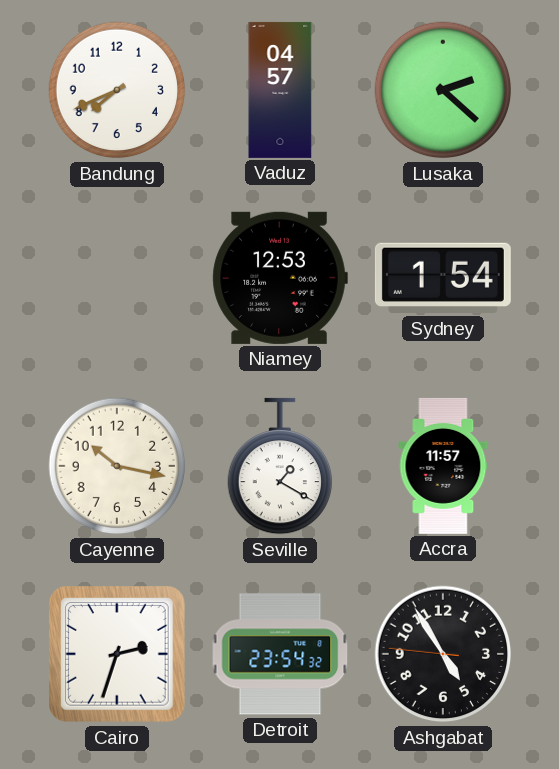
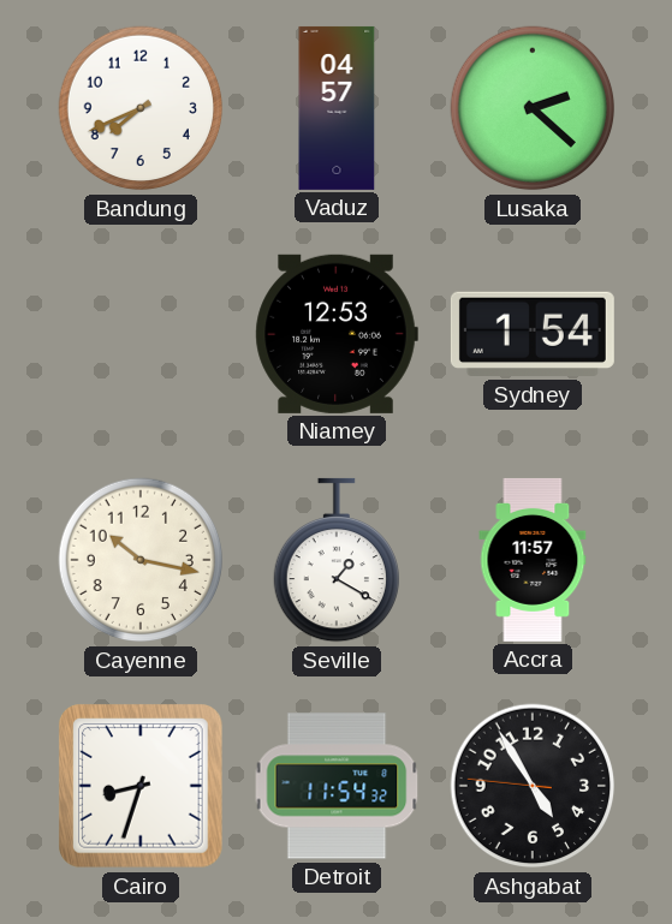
Cairo: 2:33 -> 8:33 (142, 787)
Detroit: 23:54 -> 11:54 (337, 786)
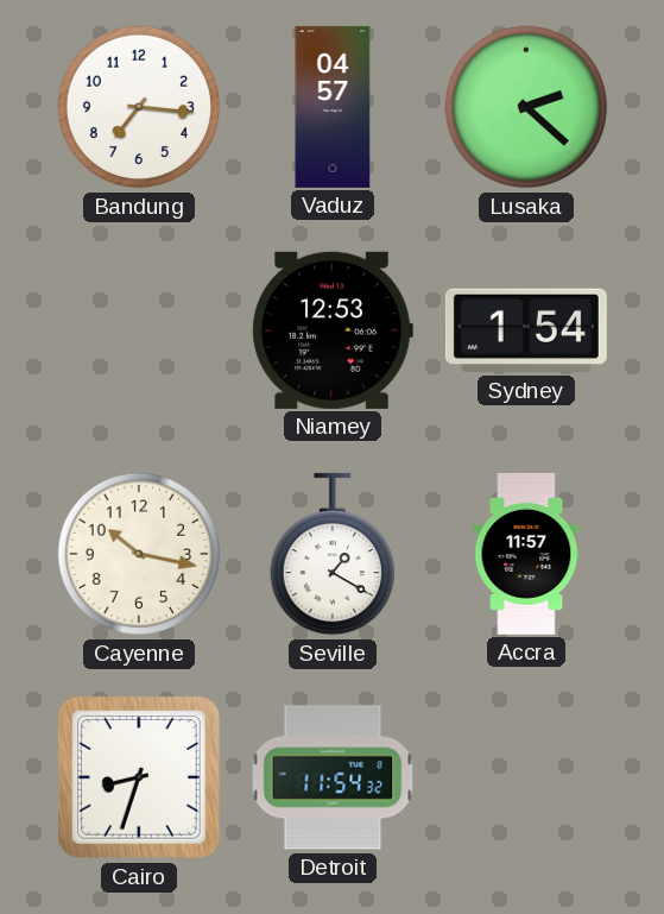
Bandung: 7:41 -> 7:16 (139, 107)
Ashgabat: 4:54 -> none (533, 786)
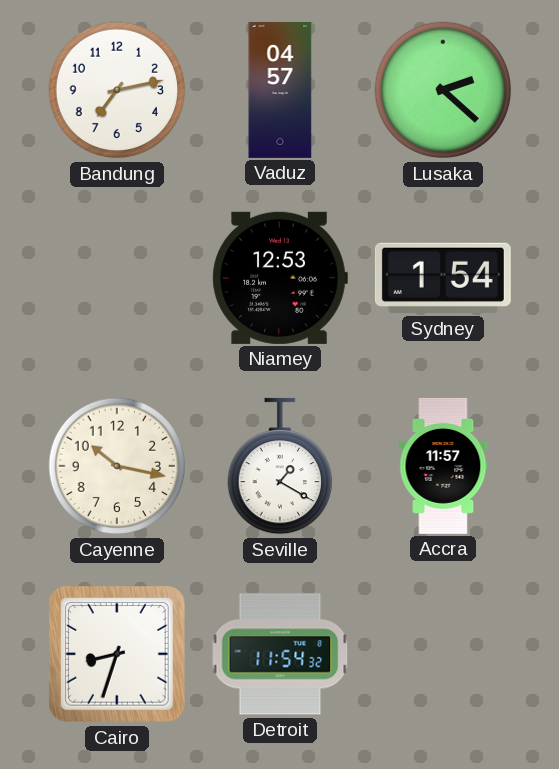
Bandung: 7:16 -> 7:13 (117, 90)
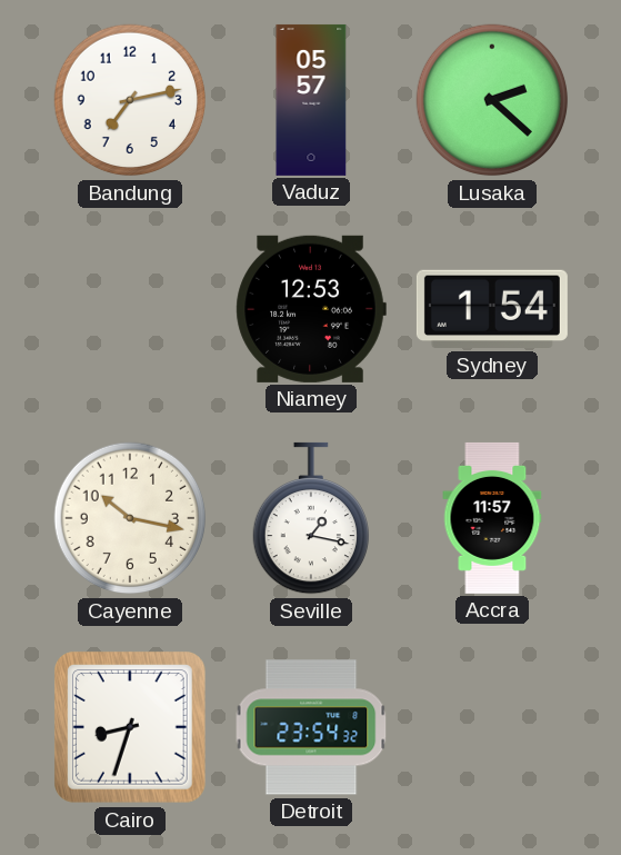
Vaduz: 04:57 -> 05:57 (311, 100)
Seville: 1:20 -> 1:17 (310, 518)
Detroit: 11:54 -> 23:54 (311, 727)
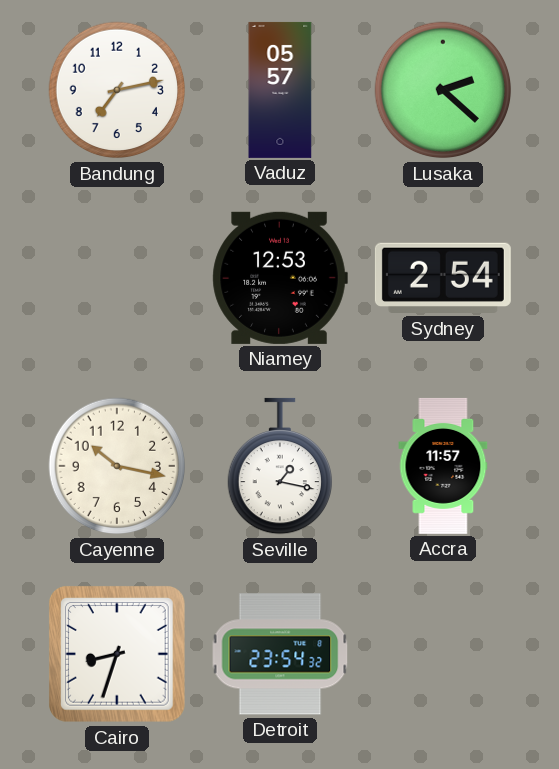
Sydney: 1:54 -> 2:54 (443, 278)
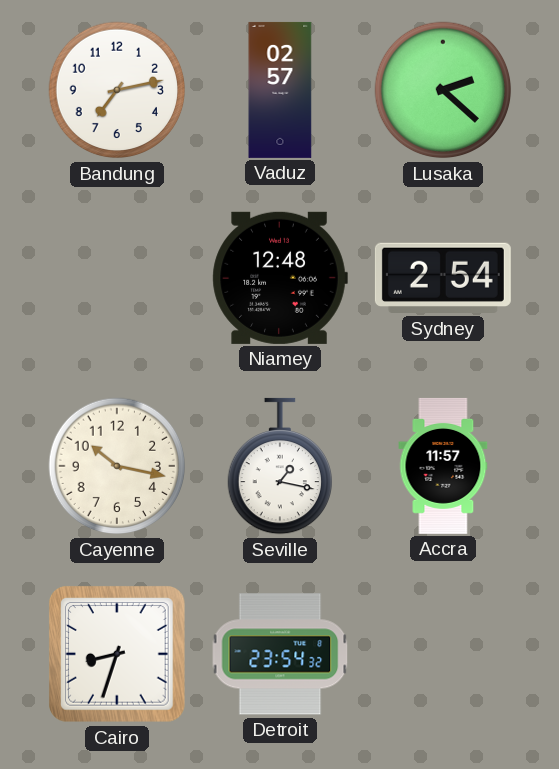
Vaduz: 05:57 -> 02:57 (280, 90)
Niamey: 12:53 -> 12:48 (280, 278)
